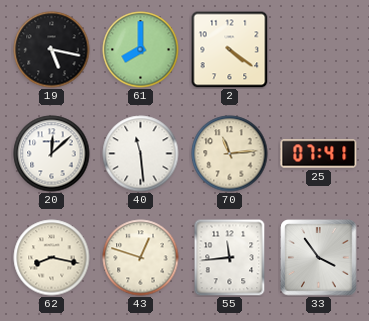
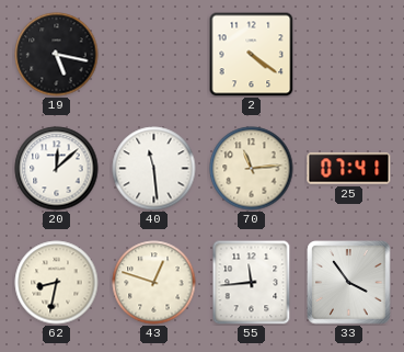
61: 8:00 -> none (141, 50)
62: 8:17 -> 8:32 (57, 283)
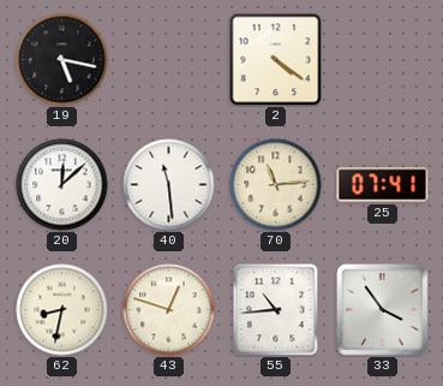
55: 11:44 -> 10:44 (276, 309)
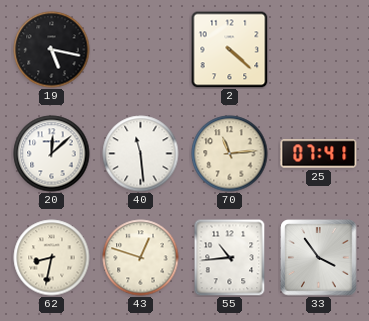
2: 4:21 -> 4:22 (229, 49)
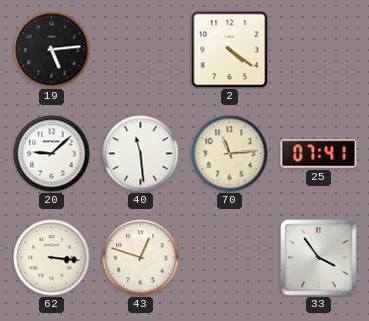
19: 5:17 -> 5:14 (52, 50)
2: 4:22 -> 4:21 (229, 49)
20: 12:08 -> 9:08 (52, 154)
62: 8:32 -> 3:16 (52, 258)
55: 10:44 -> none (230, 257)
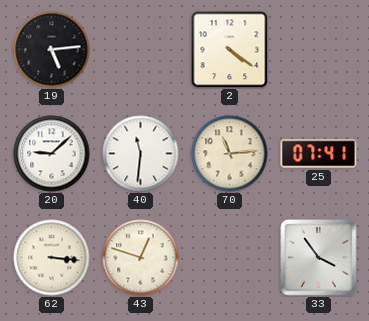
40: 11:29 -> 11:31 (141, 154)
